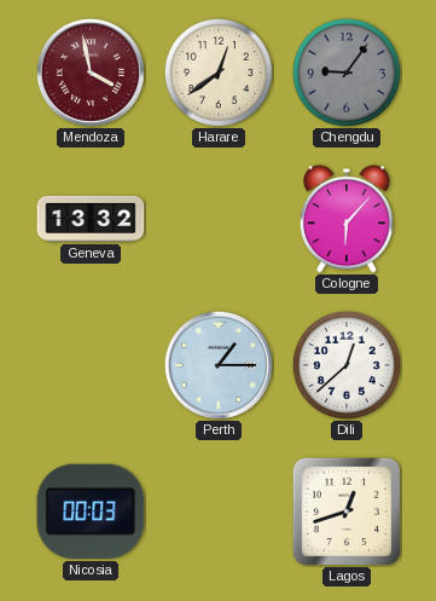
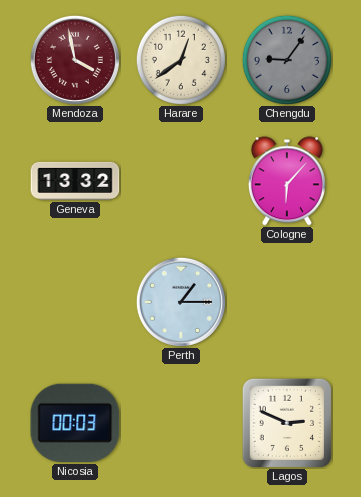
Dili: 12:38 -> none (347, 365)
Lagos: 12:42 -> 2:49 (286, 422)
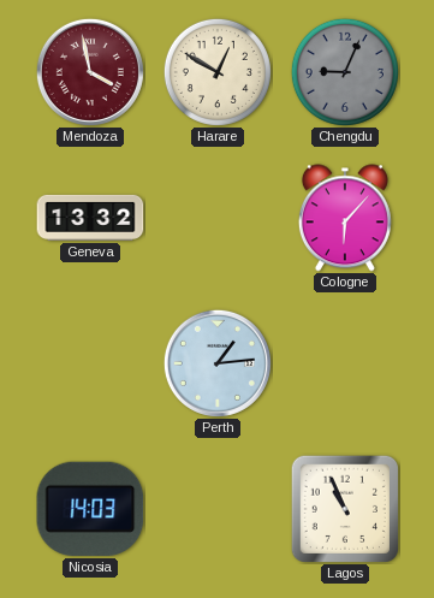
Harare: 12:39 -> 12:50 (218, 72)
Chengdu: 9:06 -> 9:04 (345, 72)
Perth: 1:15 -> 1:14 (218, 363)
Nicosia: 00:03 -> 14:03 (90, 509)
Lagos: 2:49 -> 10:56 (344, 508)
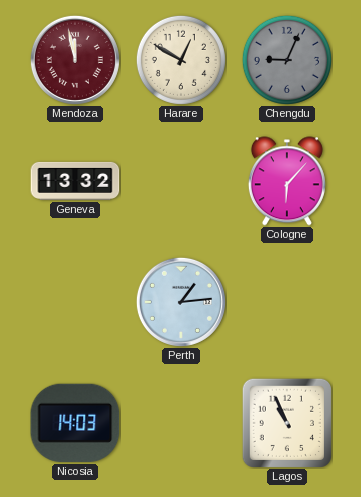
Mendoza: 3:58 -> 11:58 (75, 60)
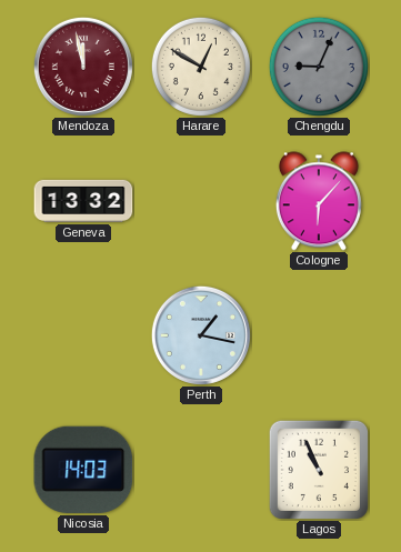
Perth: 1:14 -> 1:17 (201, 335)
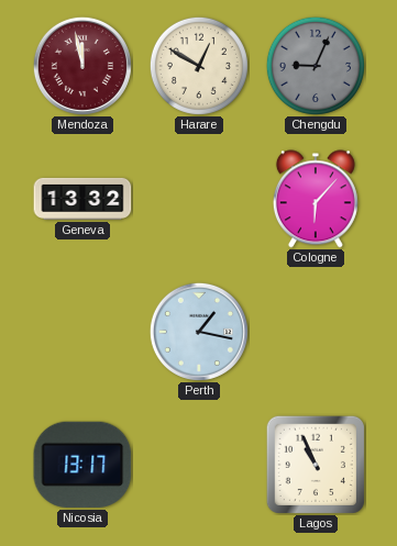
Nicosia: 14:03 -> 13:17 (82, 465)
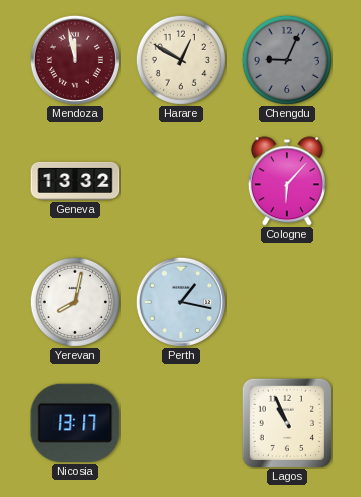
Yerevan: none -> 8:02 (75, 302)
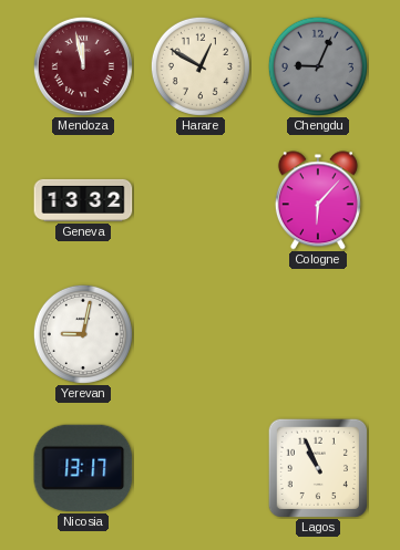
Yerevan: 8:02 -> 9:02 (83, 334)
Perth: 1:17 -> none (181, 302)
